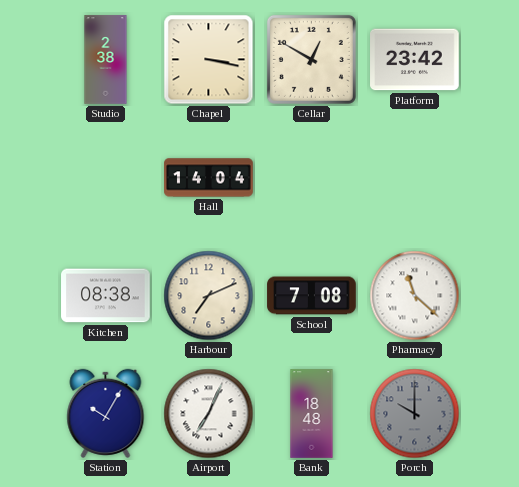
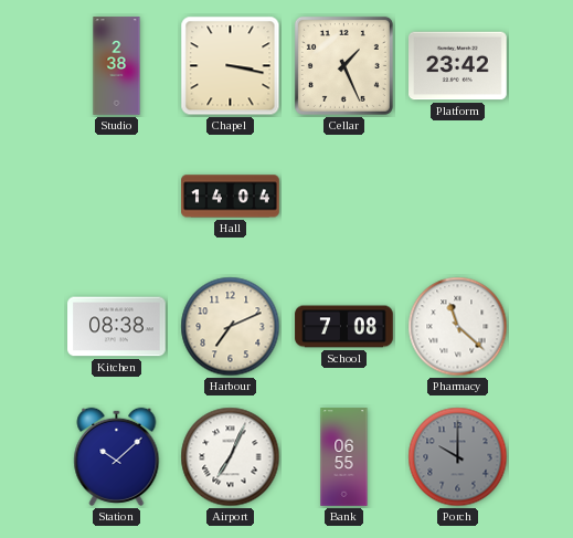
Cellar: 12:50 -> 1:26 (343, 65)
Station: 10:05 -> 10:08 (117, 456)
Bank: 18:48 -> 06:55 (344, 457)
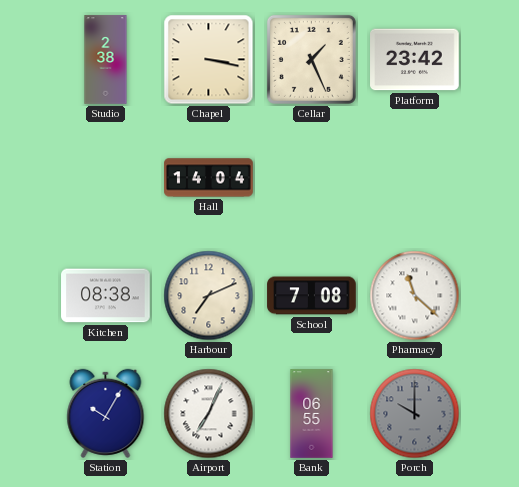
Station: 10:08 -> 10:05 (106, 413)
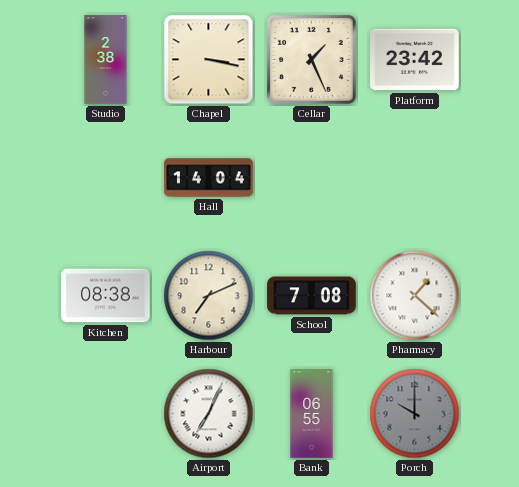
Pharmacy: 11:22 -> 1:22 (415, 296)
Station: 10:05 -> none (106, 413)
